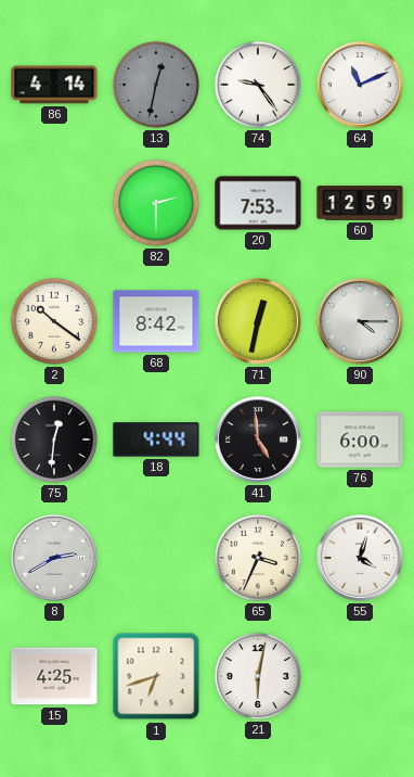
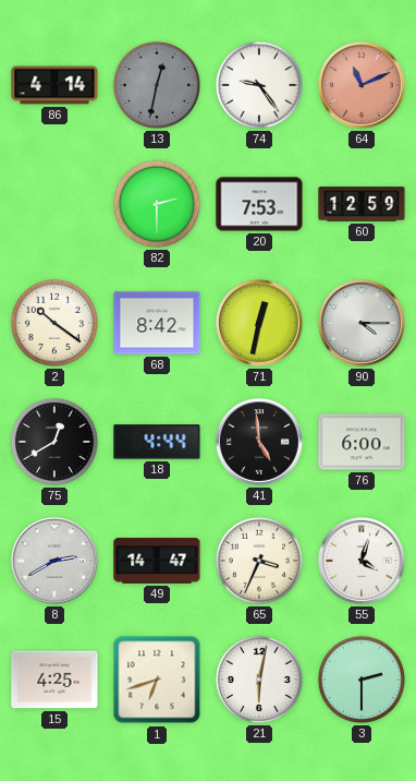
64 dial: white -> salmon (362, 85)
75: 12:31 -> 12:40 (54, 442)
49: none -> 14:47 (157, 561)
3: none -> 2:30 (362, 680)
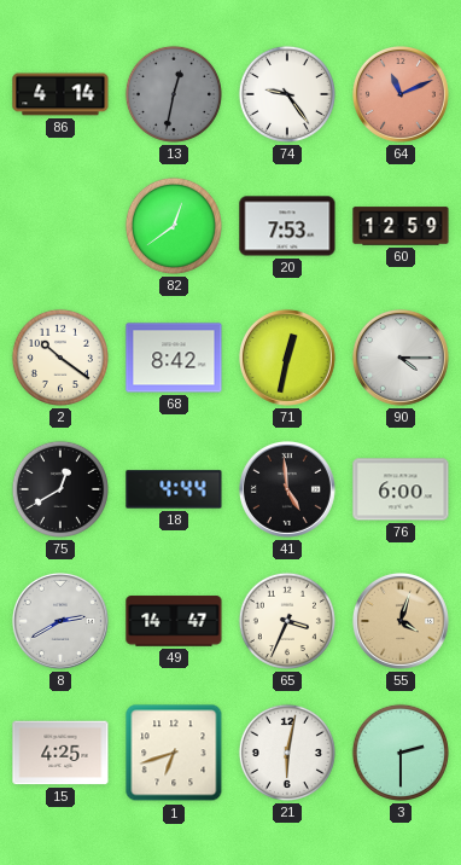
82: 2:30 -> 12:39 (174, 226)
55 dial: white -> champagne (401, 621)
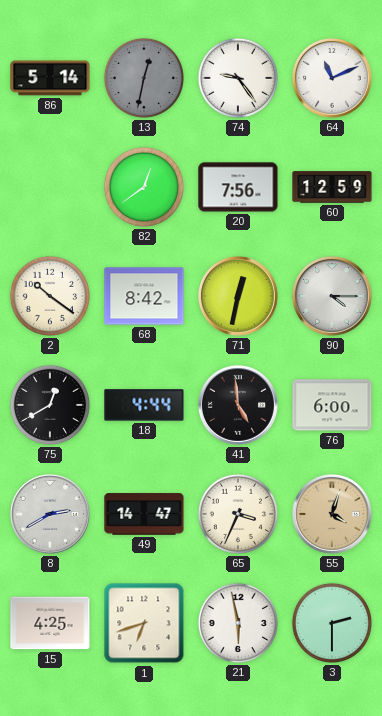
86: 4:14 -> 5:14 (50, 78)
64 dial: salmon -> white (332, 78)
20: 7:53 -> 7:56 (238, 187)
21: 6:02 -> 5:58 (238, 623)
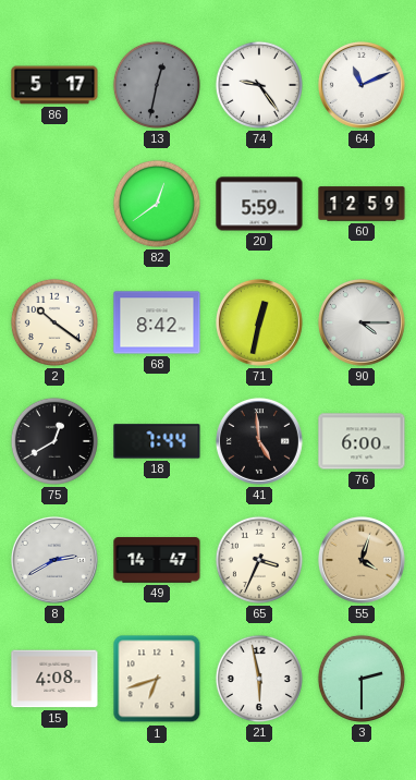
86: 5:14 -> 5:17 (54, 85)
20: 7:56 -> 5:59 (259, 204)
18: 4:44 -> 7:44 (157, 441)
15: 4:25 -> 4:08 (54, 679)
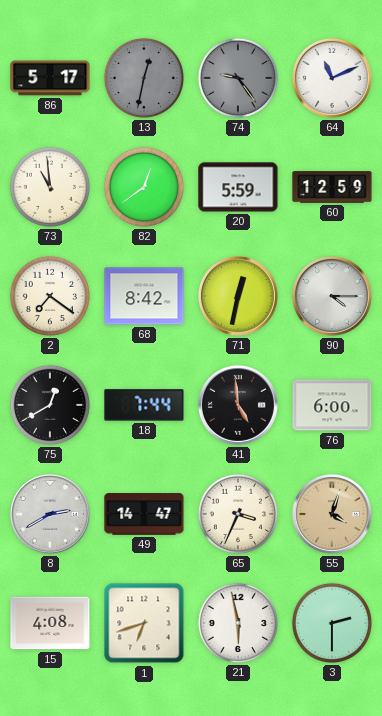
74 dial: white -> grey (238, 78)
73: none -> 10:59 (50, 187)
2: 10:21 -> 7:21 (50, 296)
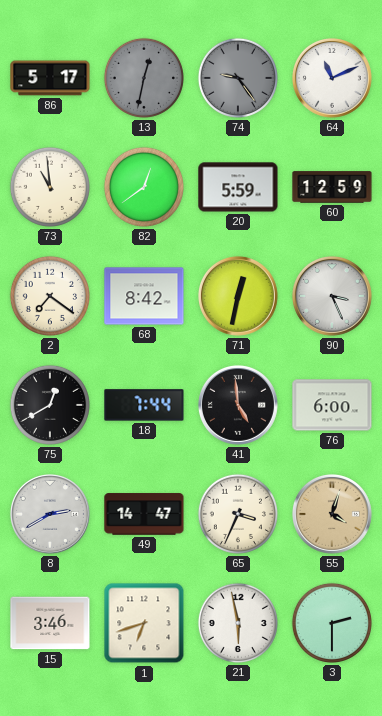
90: 4:15 -> 3:26 (332, 296)
15: 4:08 -> 3:46 (50, 623)
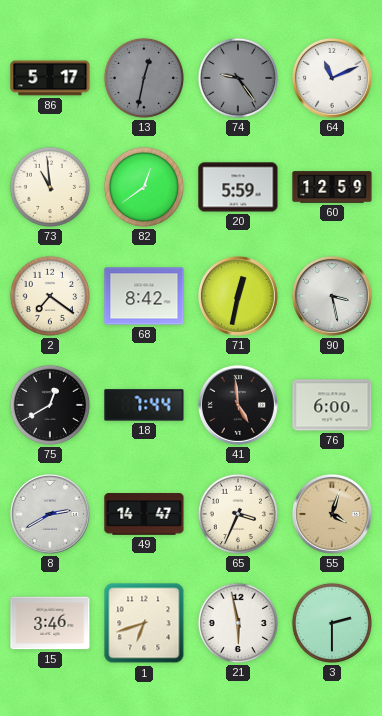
90: 3:26 -> 3:28 (332, 296)
